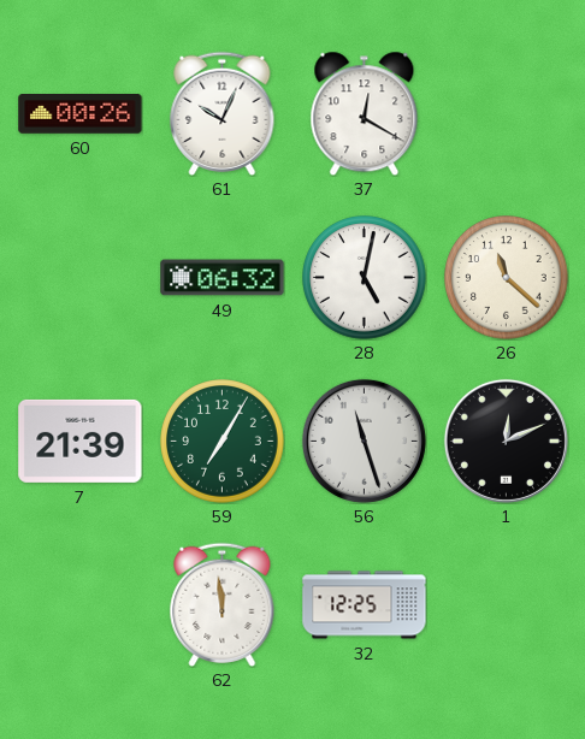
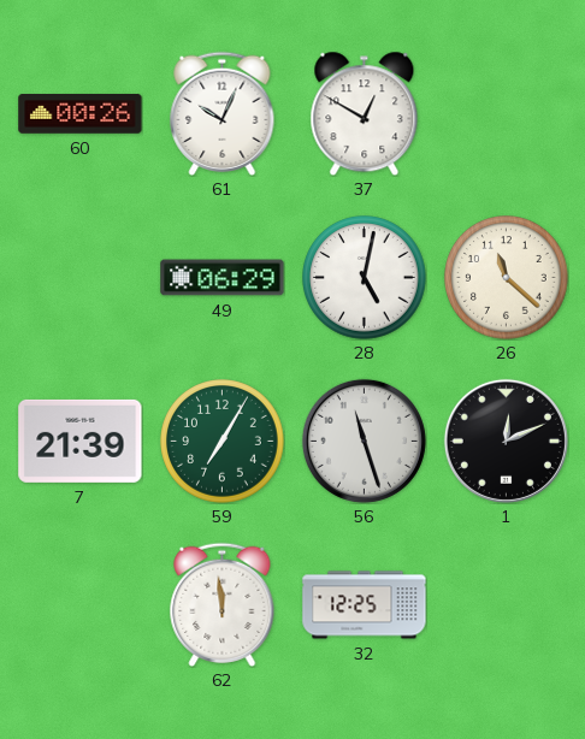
37: 12:20 -> 12:50 (365, 113)
49: 06:32 -> 06:29 (223, 278)
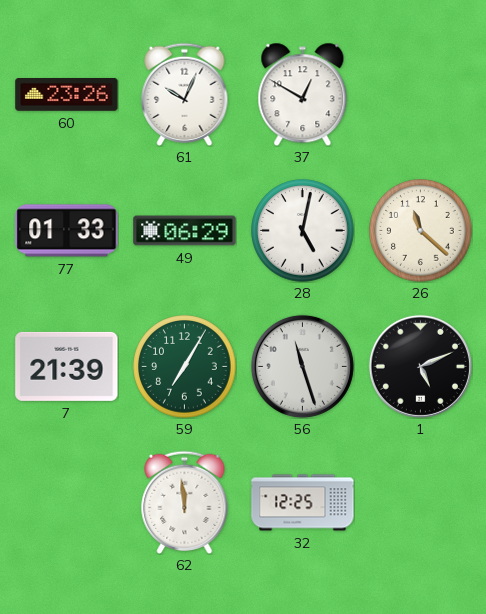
60: 00:26 -> 23:26 (67, 95)
77: none -> 01:33 (67, 231)
1: 12:11 -> 5:11 (420, 366)
